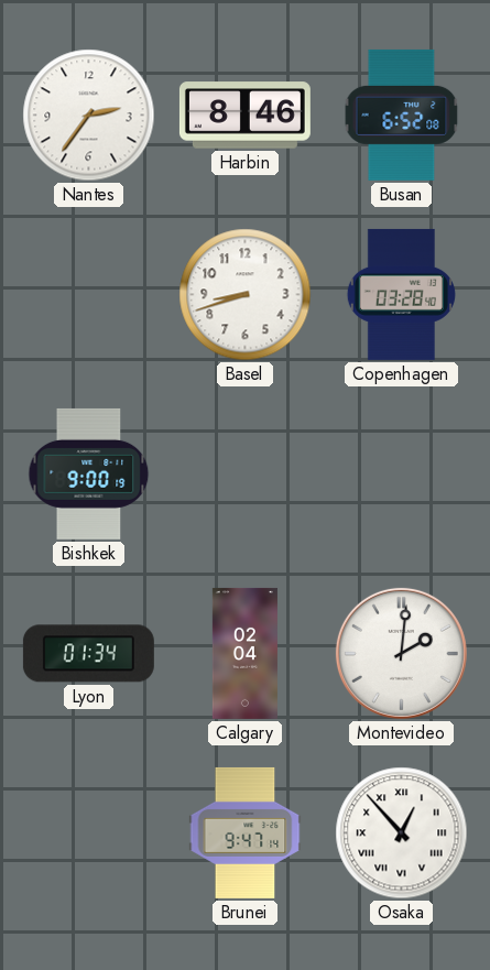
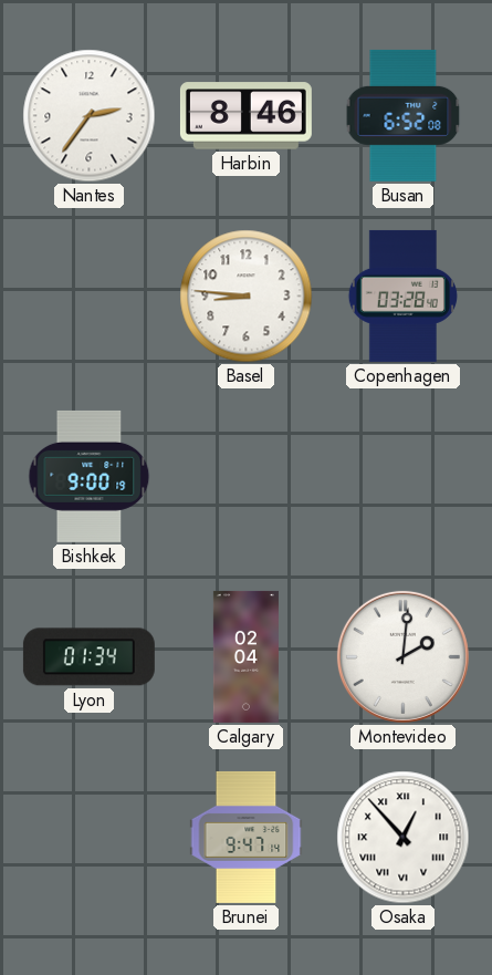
Basel: 8:42 -> 8:46 (247, 297)
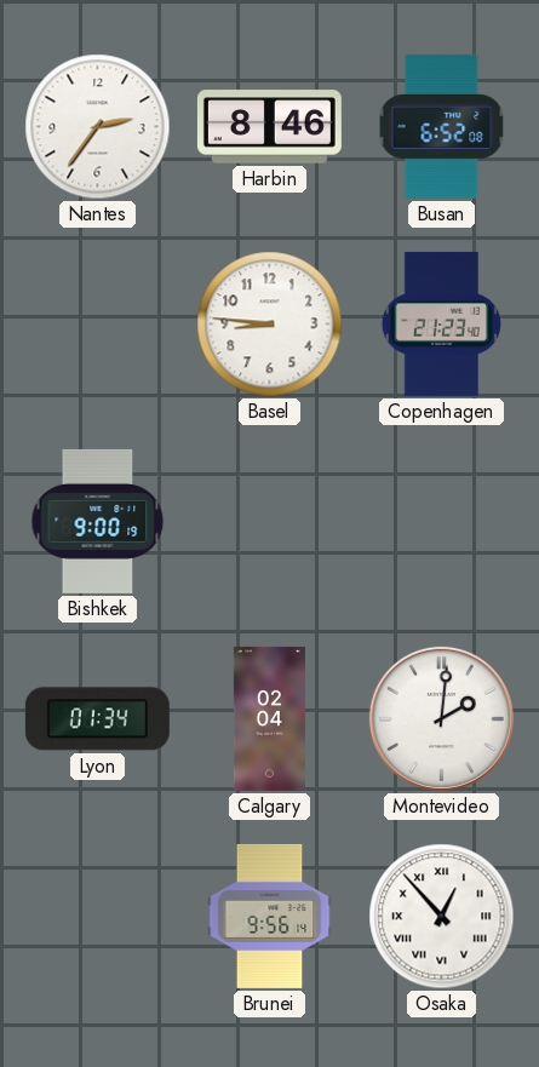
Copenhagen: 03:28 -> 21:23 (441, 323)
Brunei: 9:47 -> 9:56 (270, 916)
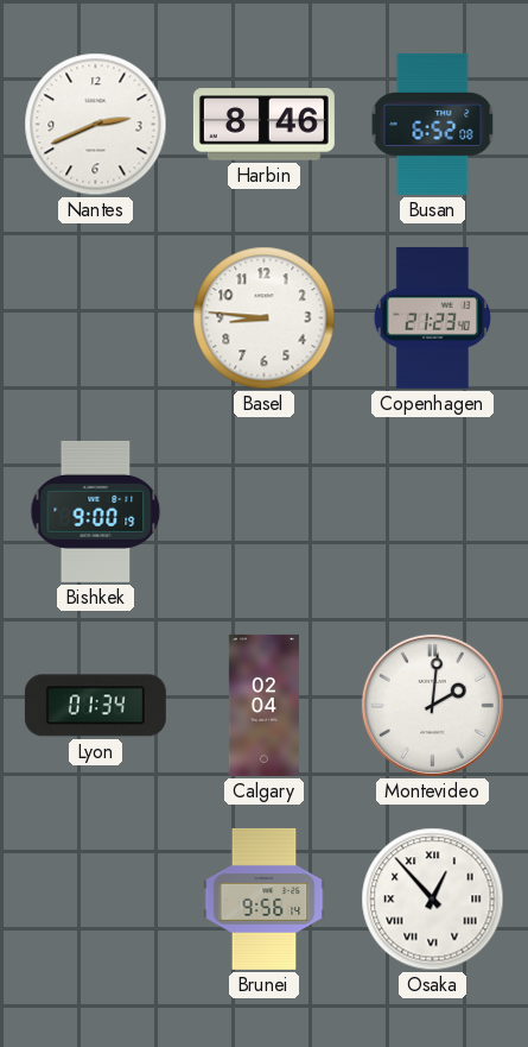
Nantes: 2:36 -> 2:41 (96, 125)
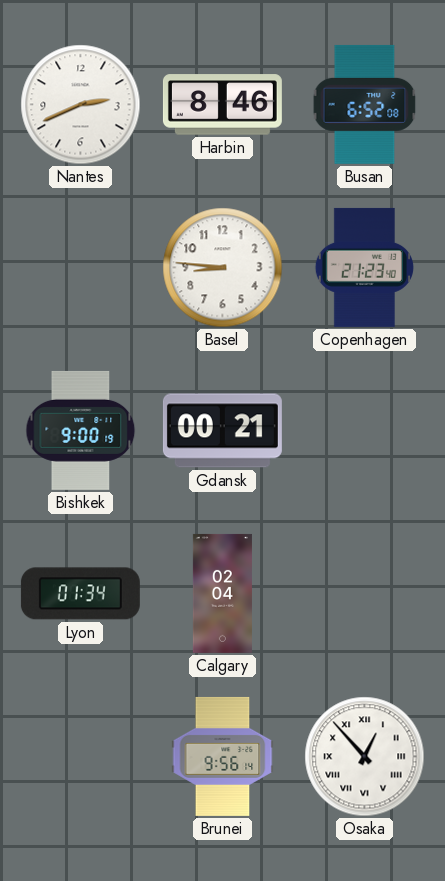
Gdansk: none -> 00:21 (222, 431)
Montevideo: 2:01 -> none (432, 705)
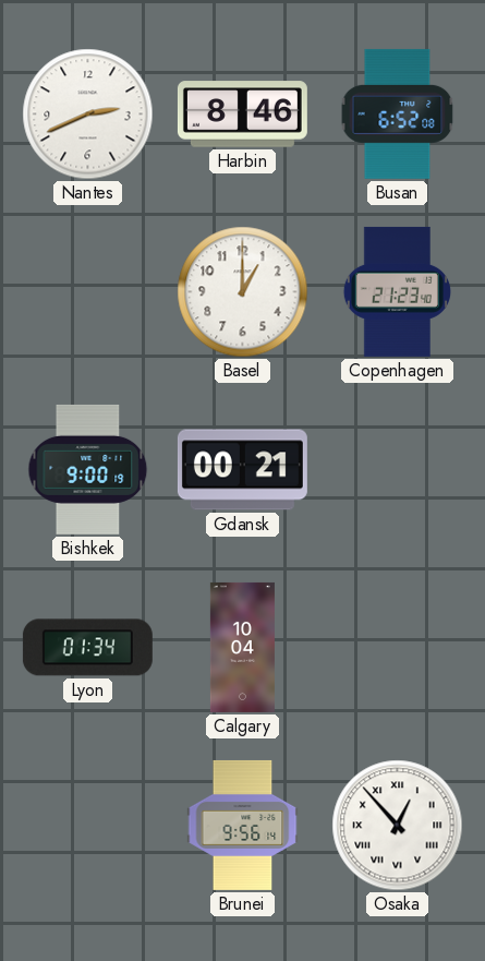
Basel: 8:46 -> 1:00 (243, 292)
Calgary: 02:04 -> 10:04 (242, 647)
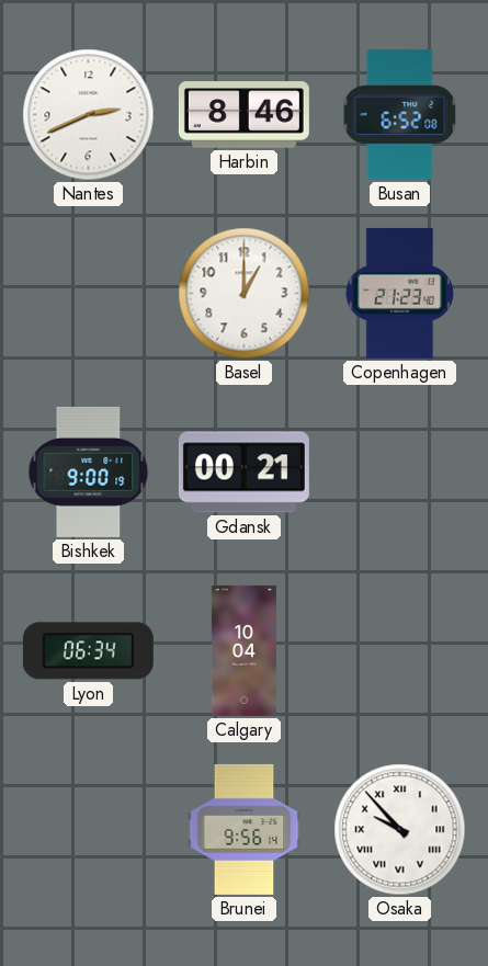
Lyon: 01:34 -> 06:34 (88, 651)
Osaka: 12:53 -> 9:53 (400, 830)
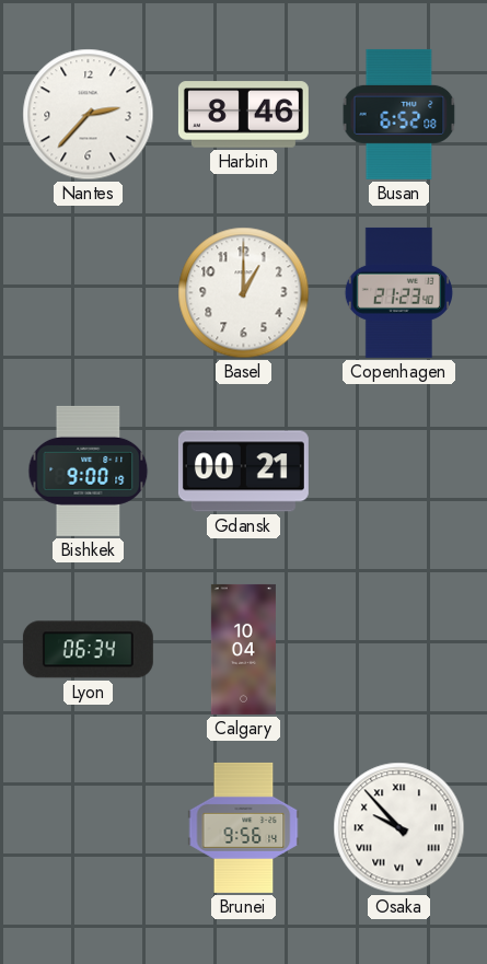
Nantes: 2:41 -> 2:37 (89, 115)
